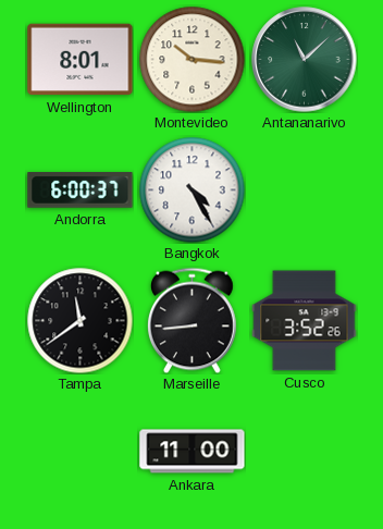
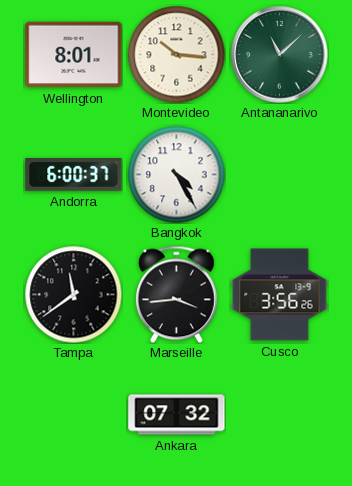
Marseille: 8:44 -> 3:44 (177, 294)
Cusco: 3:52 -> 3:56 (280, 295)
Ankara: 11:00 -> 07:32 (177, 415)
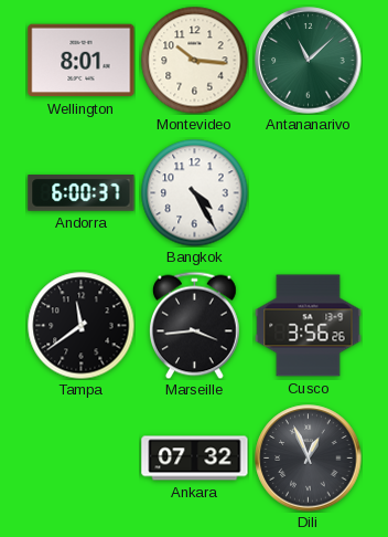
Dili: none -> 12:56 (309, 459)
